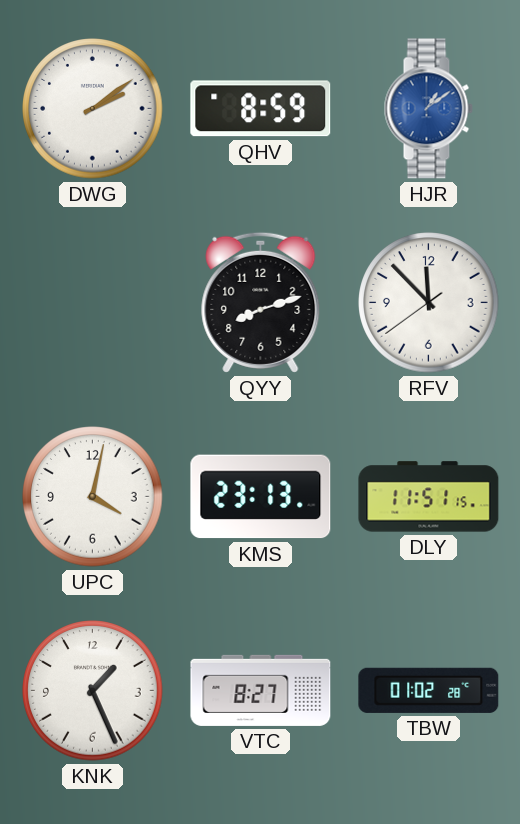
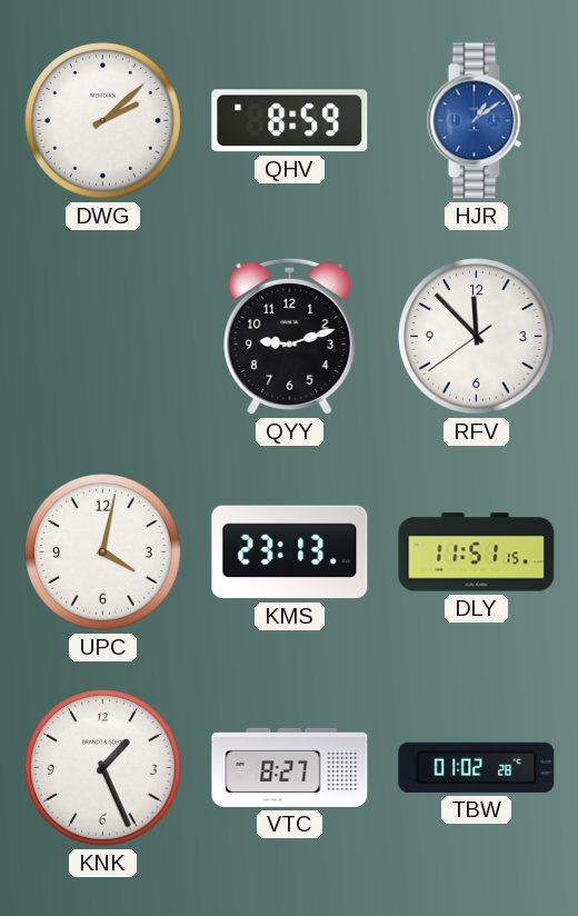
DWG: 2:09 -> 2:08 (103, 121)
QYY: 8:12 -> 9:12 (290, 336)
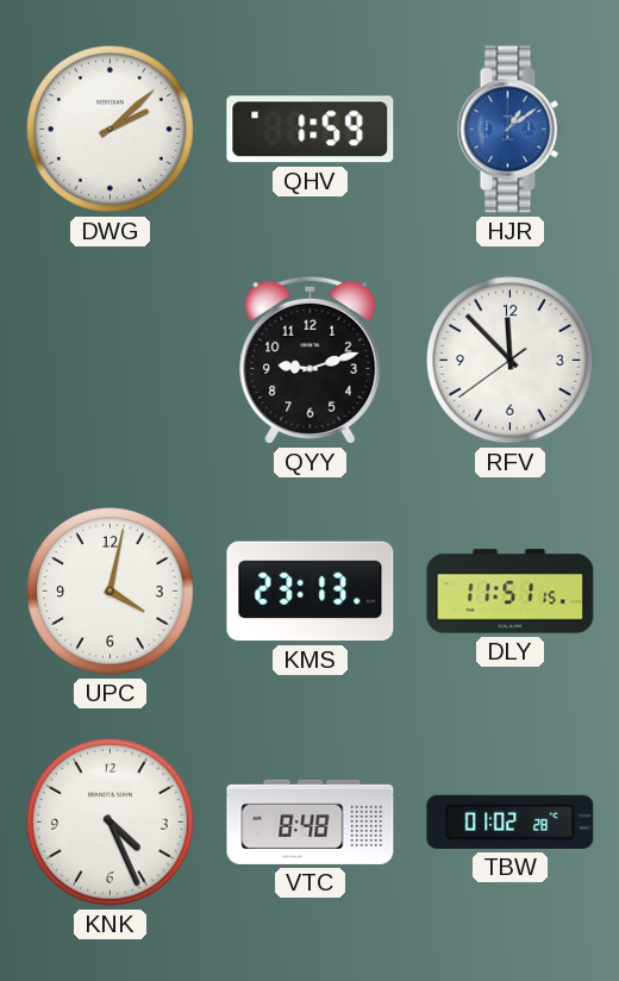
QHV: 8:59 -> 1:59 (311, 130)
KNK: 1:26 -> 4:26 (111, 823)
VTC: 8:27 -> 8:48 (311, 821)
